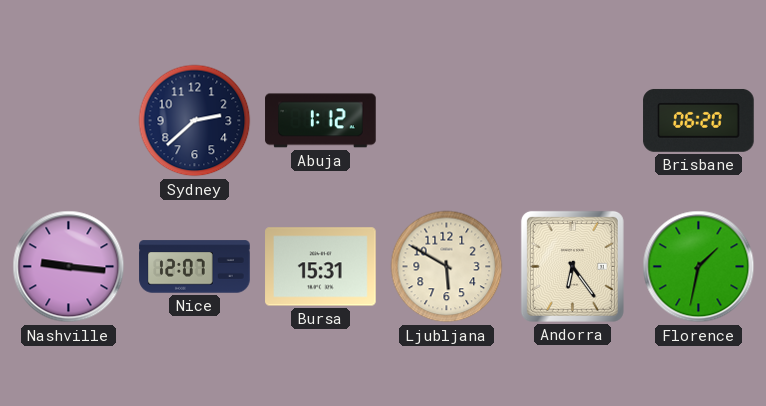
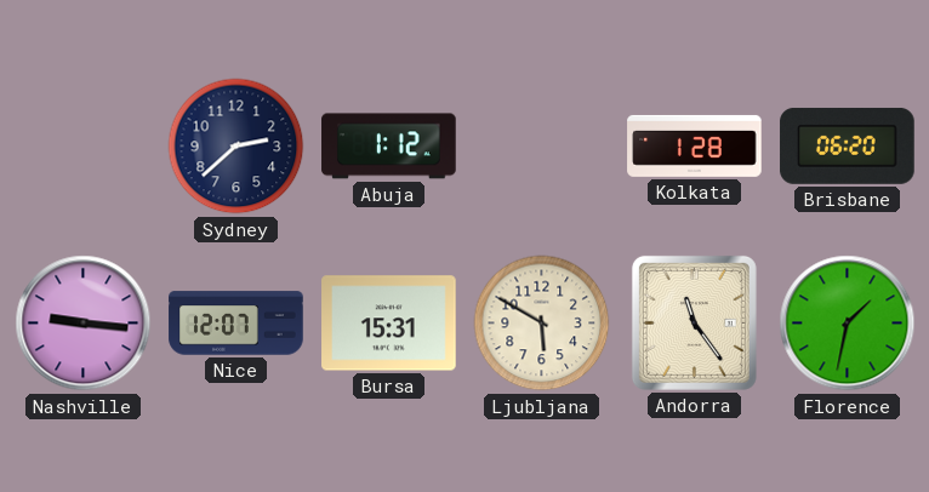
Kolkata: none -> 1:28 (695, 145)
Andorra: 6:24 -> 11:24 (694, 322)
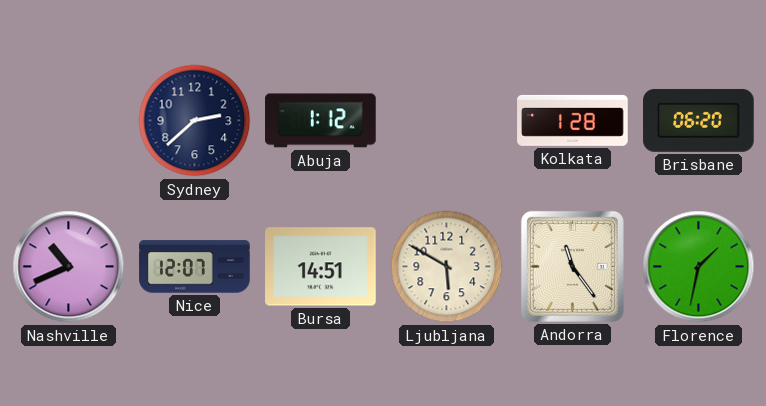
Nashville: 9:16 -> 10:41 (69, 267)
Bursa: 15:31 -> 14:51 (321, 267)
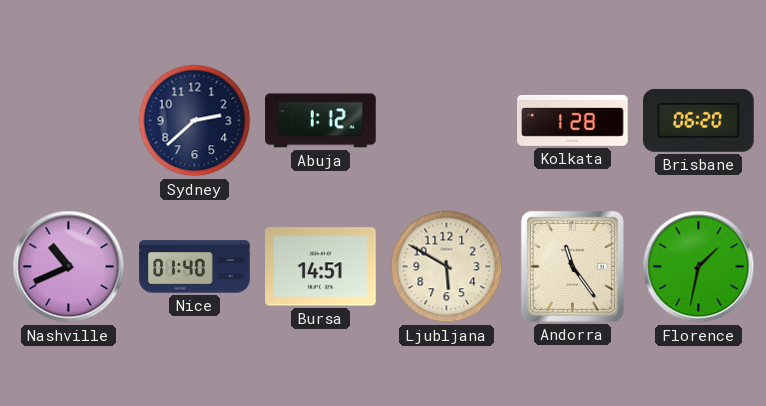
Nice: 12:07 -> 01:40 (195, 267)
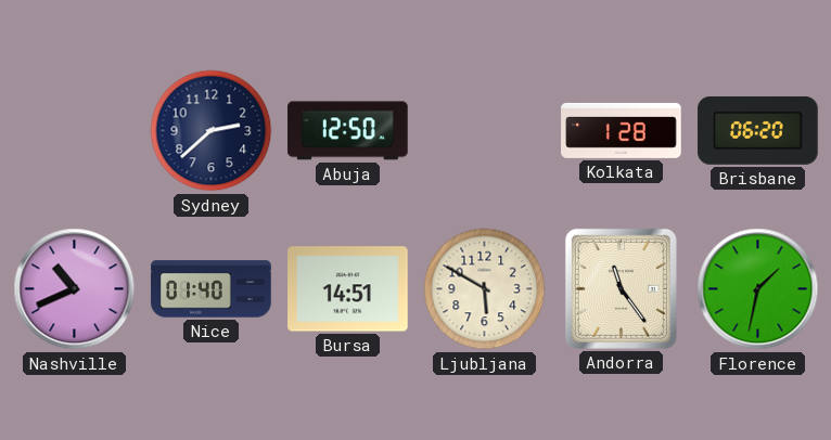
Abuja: 1:12 -> 12:50 (348, 131)
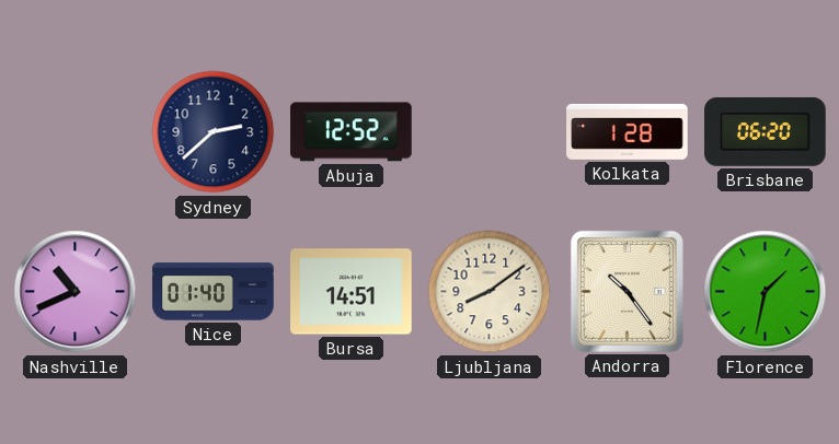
Abuja: 12:50 -> 12:52 (352, 132)
Ljubljana: 5:50 -> 8:09 (490, 292)
Andorra: 11:24 -> 10:24 (627, 291)
